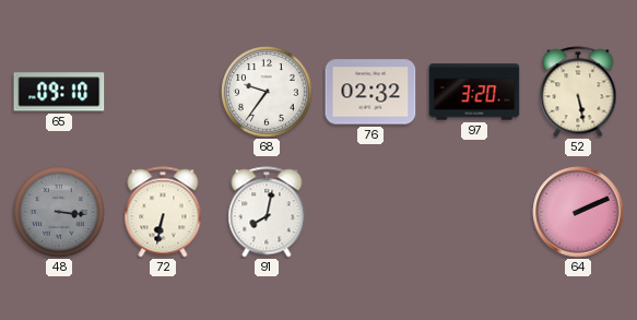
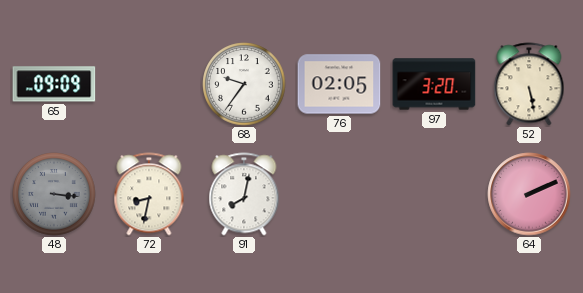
65: 09:10 -> 09:09 (54, 84)
76: 02:32 -> 02:05 (339, 84)
72: 6:32 -> 8:32 (149, 194)
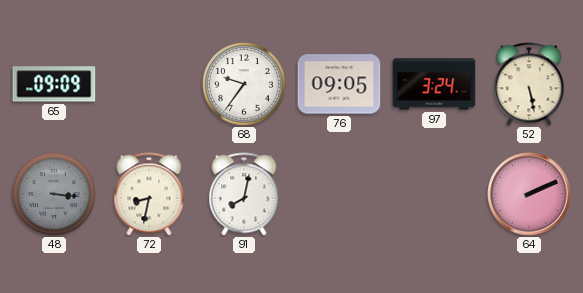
76: 02:05 -> 09:05 (339, 84)
97: 3:20 -> 3:24 (434, 84)
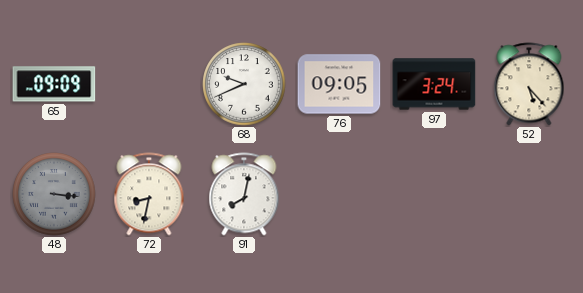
68: 9:36 -> 9:41 (244, 84)
52: 5:28 -> 5:23 (529, 84)
64: 2:11 -> none (529, 194)
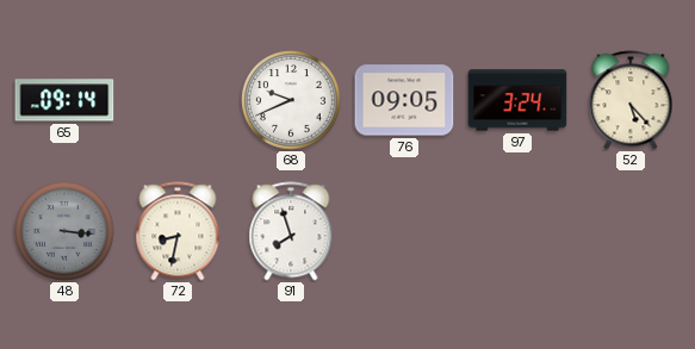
65: 09:09 -> 09:14 (64, 100)
91: 8:02 -> 7:57 (291, 231)
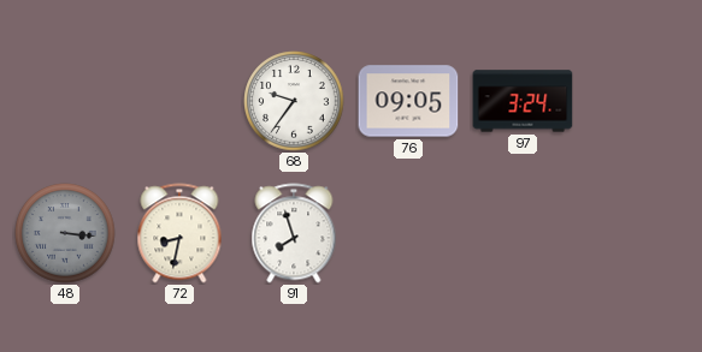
65: 09:14 -> none (64, 100)
68: 9:41 -> 9:36 (294, 101)
52: 5:23 -> none (631, 100)
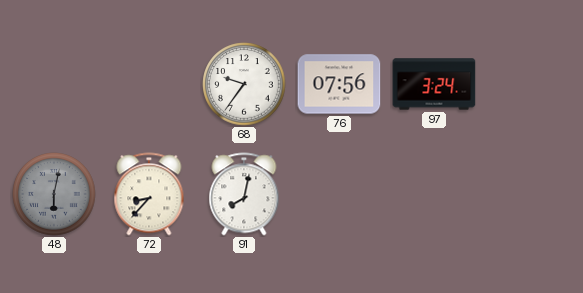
76: 09:05 -> 07:56 (339, 84)
48: 3:16 -> 6:02 (54, 194)
72: 8:32 -> 8:37 (149, 194)
91: 7:57 -> 8:02 (244, 194)
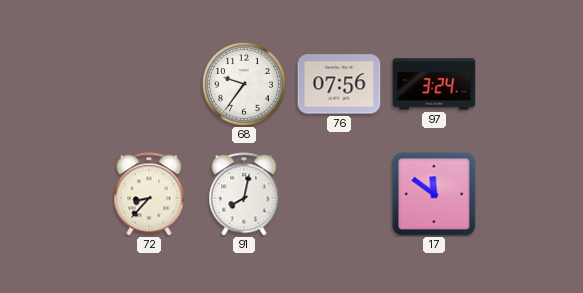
48: 6:02 -> none (54, 194)
17: none -> 11:51 (434, 194)
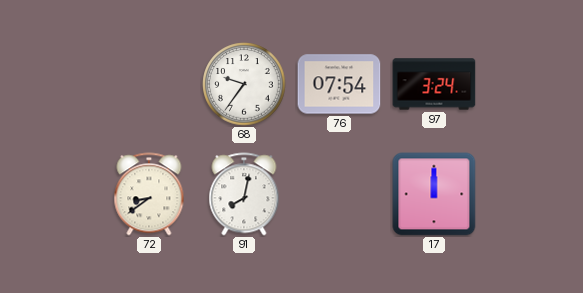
76: 07:56 -> 07:54 (339, 84)
72: 8:37 -> 8:39 (149, 194)
17: 11:51 -> 12:00 (434, 194)
